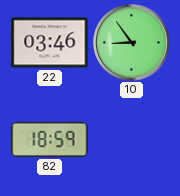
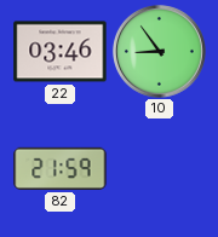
82: 18:59 -> 21:59 (61, 168)
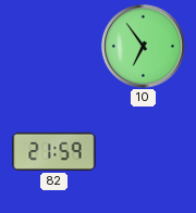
22: 03:46 -> none (61, 52)
10: 8:54 -> 6:54 (143, 46)
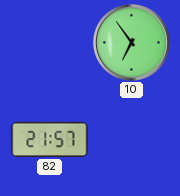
82: 21:59 -> 21:57 (50, 139)
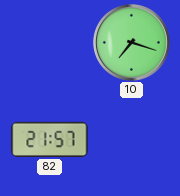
10: 6:54 -> 7:18 (131, 42)
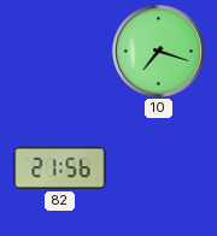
82: 21:57 -> 21:56 (60, 167)
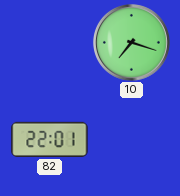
82: 21:56 -> 22:01 (50, 139)
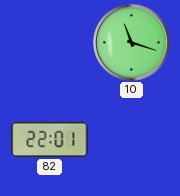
10: 7:18 -> 11:18 (131, 42)
